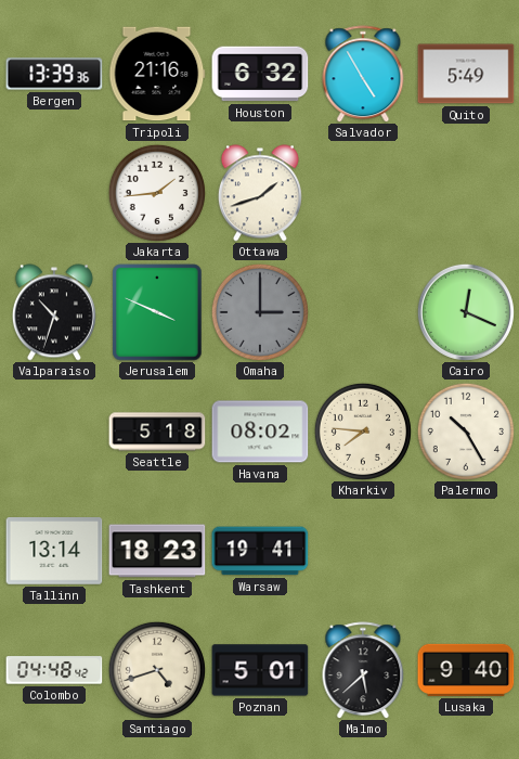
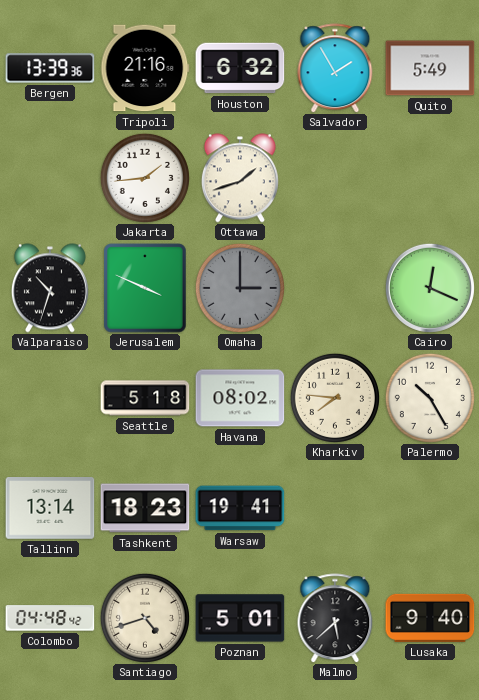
Salvador: 4:55 -> 1:55 (335, 68)
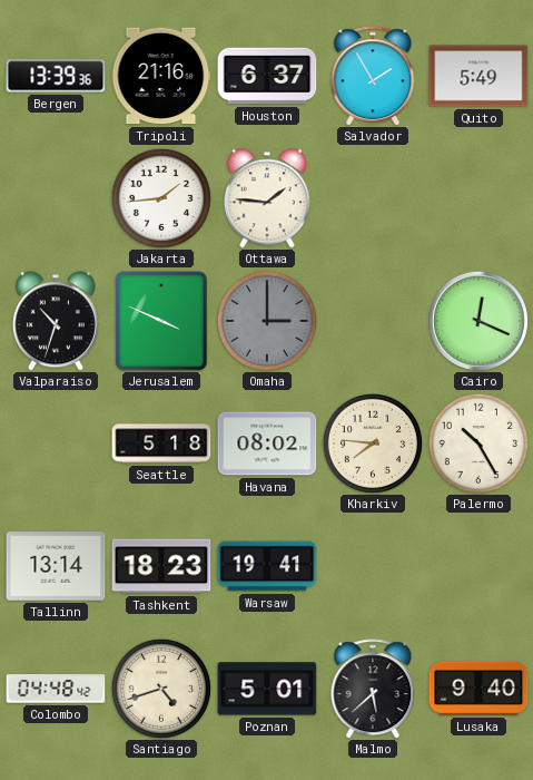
Houston: 6:32 -> 6:37 (267, 76)
Ottawa: 1:42 -> 1:46 (267, 198)
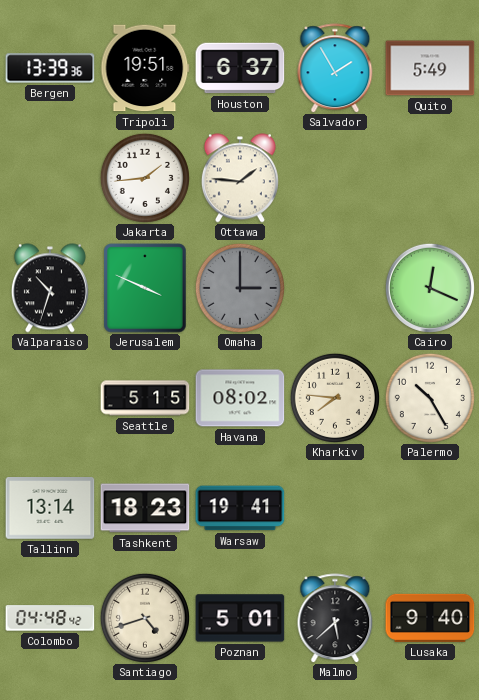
Tripoli: 21:16 -> 19:51 (145, 68)
Seattle: 5:18 -> 5:15 (145, 398)
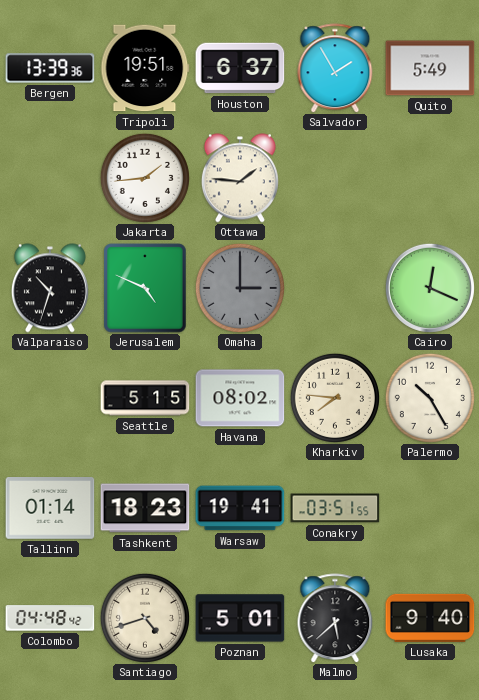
Jerusalem: 3:49 -> 4:49 (145, 288)
Tallinn: 13:14 -> 01:14 (50, 508)
Conakry: none -> 03:51 (335, 508)
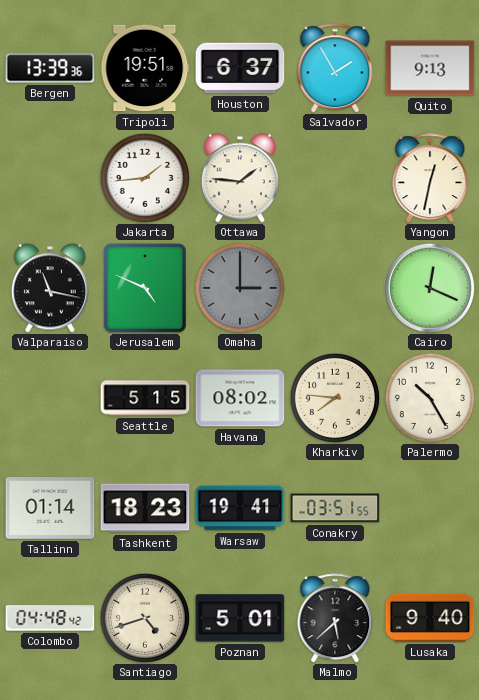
Quito: 5:49 -> 9:13 (430, 68)
Yangon: none -> 12:32 (430, 178)
Valparaiso: 10:33 -> 11:17 (50, 288)
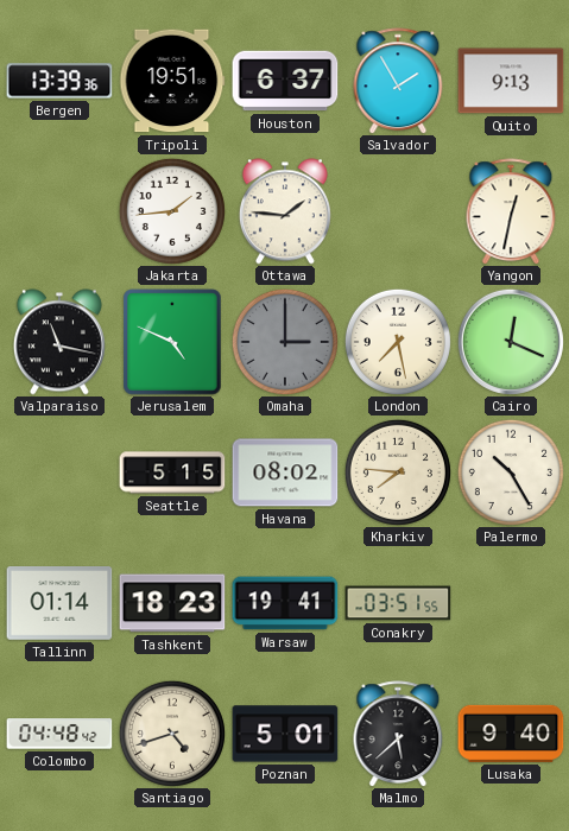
London: none -> 7:28 (398, 342)
